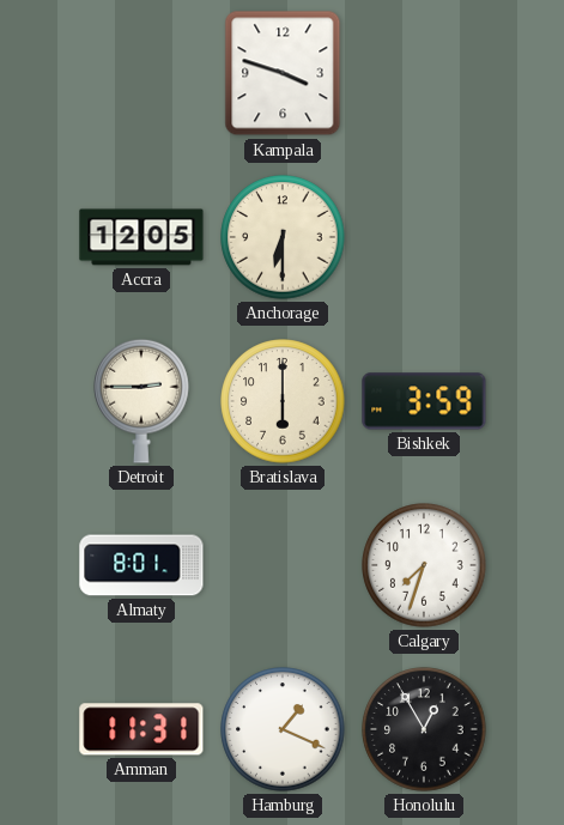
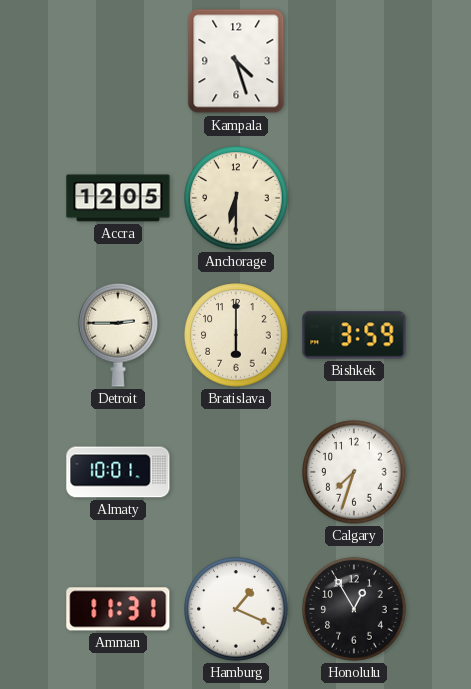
Kampala: 3:48 -> 4:27 (236, 61)
Almaty: 8:01 -> 10:01 (118, 472)
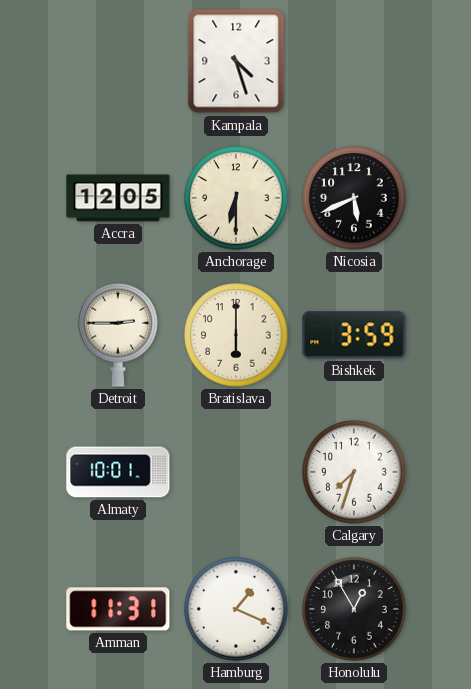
Nicosia: none -> 5:41 (354, 198)
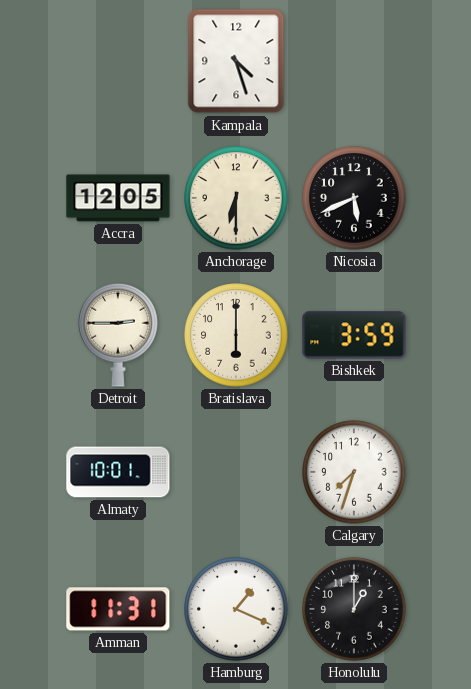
Honolulu: 12:55 -> 1:00 (354, 609)
